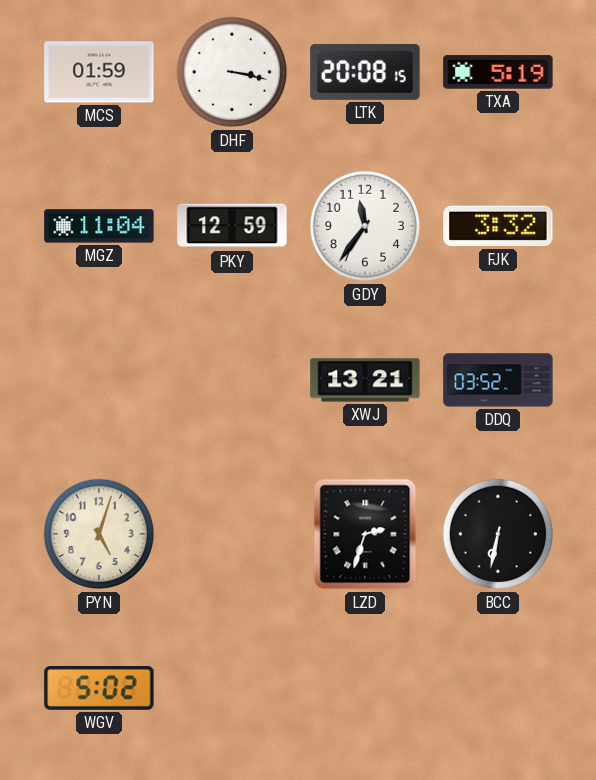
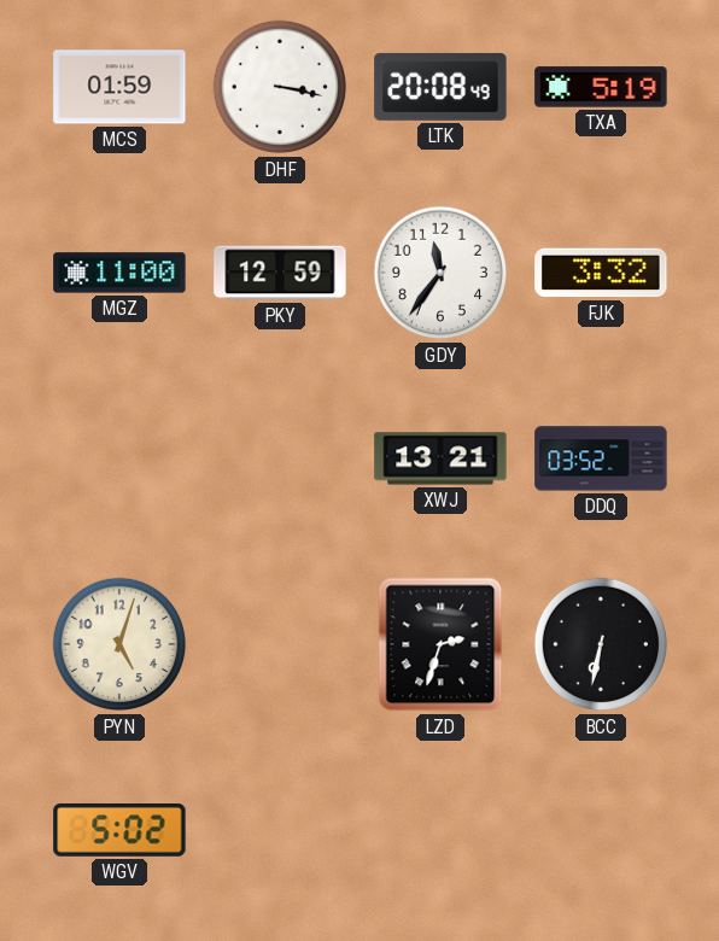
LTK: 20:08:15 -> 20:08:49 (440, 87)
MGZ: 11:04 -> 11:00 (119, 273)
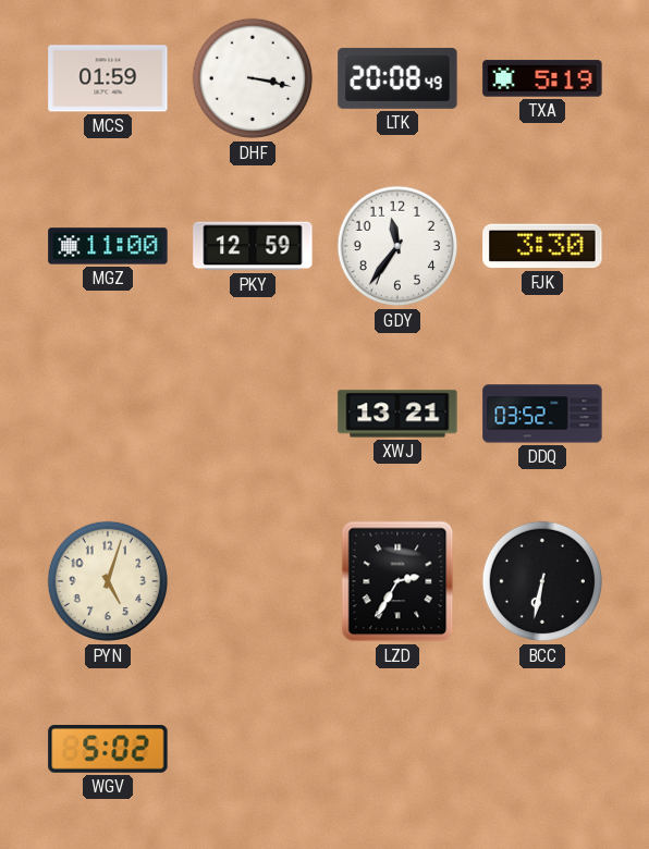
FJK: 3:32 -> 3:30 (542, 246)
LZD: 2:33 -> 2:35 (397, 581)
